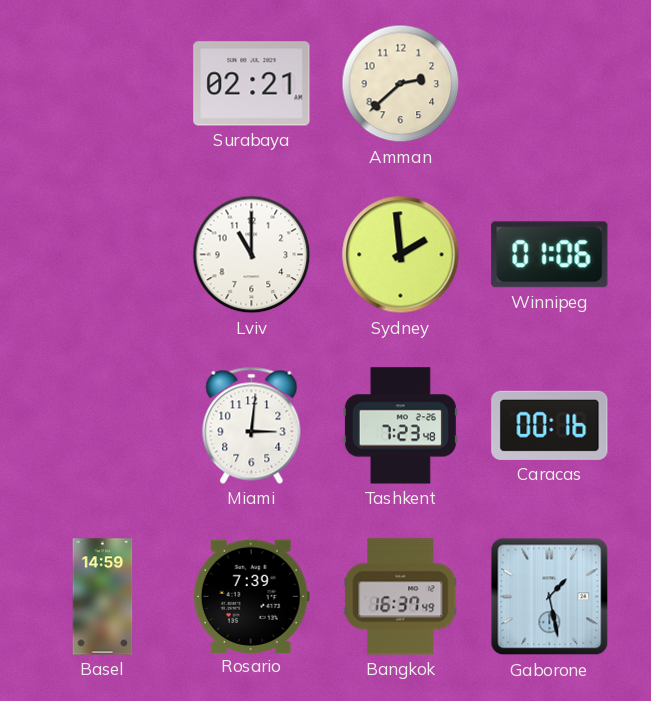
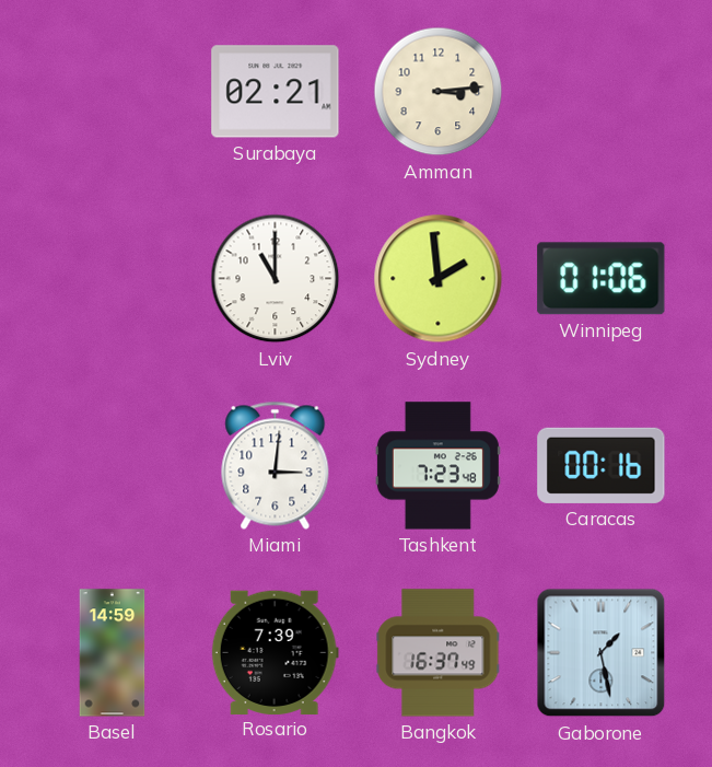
Amman: 2:38 -> 3:14 (439, 92)
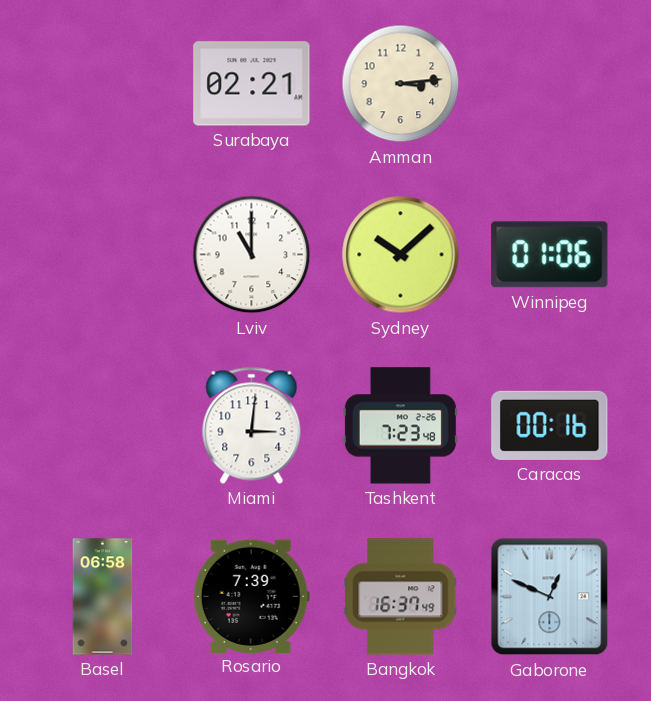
Sydney: 1:59 -> 10:08 (401, 255)
Basel: 14:59 -> 06:58 (103, 597)
Gaborone: 1:28 -> 12:49 (550, 597)
